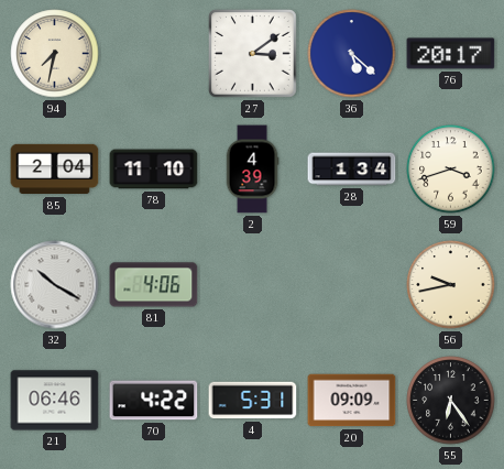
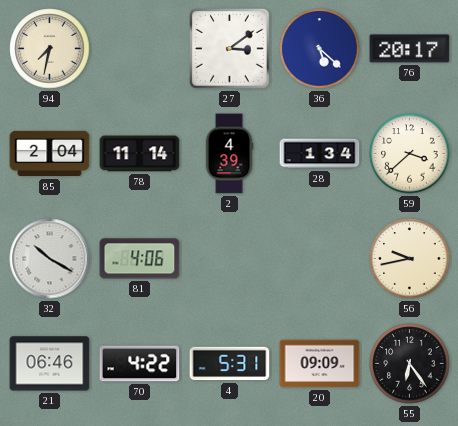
78: 11:10 -> 11:14 (140, 154)
59: 3:42 -> 3:38 (410, 154)
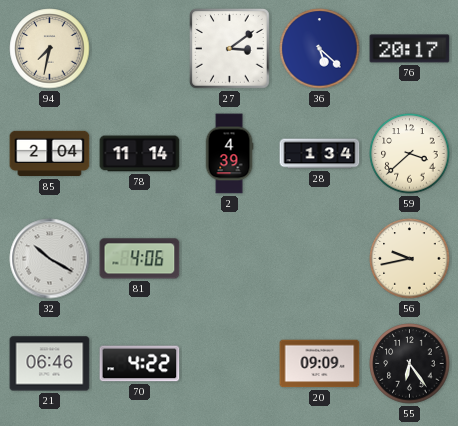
4: 5:31 -> none (230, 364)
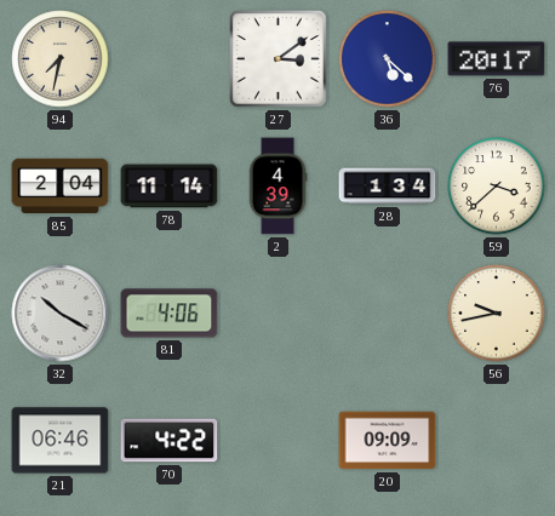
55: 6:24 -> none (410, 364)
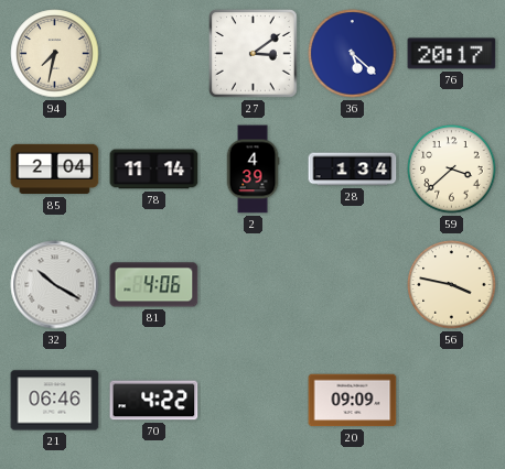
56: 9:43 -> 3:47 (452, 285)
